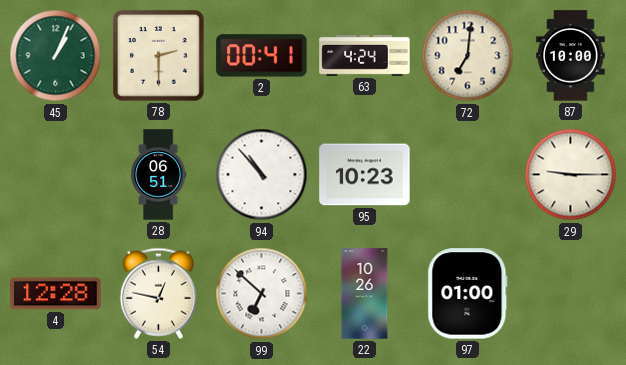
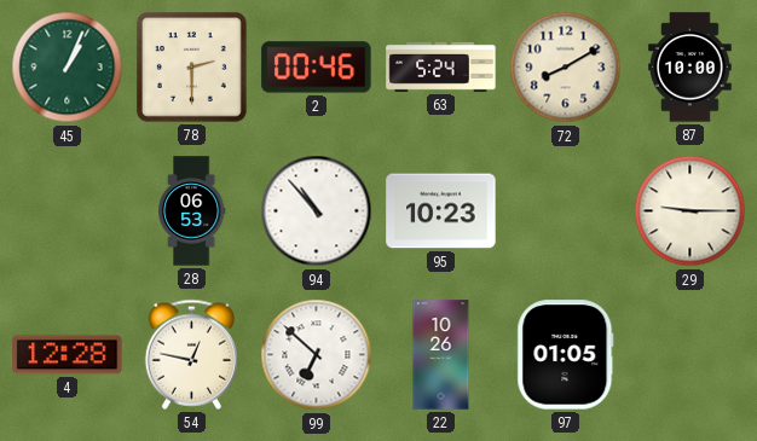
2: 00:41 -> 00:46 (317, 68)
63: 4:24 -> 5:24 (441, 66)
72: 7:01 -> 8:10 (566, 68)
28: 06:51 -> 06:53 (191, 211)
97: 01:00 -> 01:05 (566, 355)
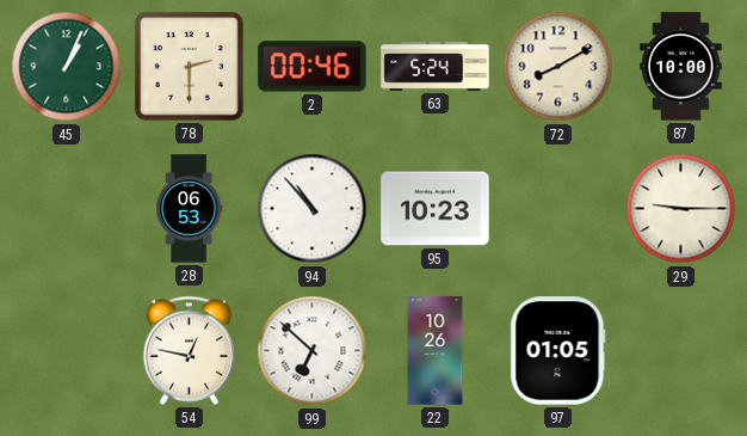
4: 12:28 -> none (68, 355)
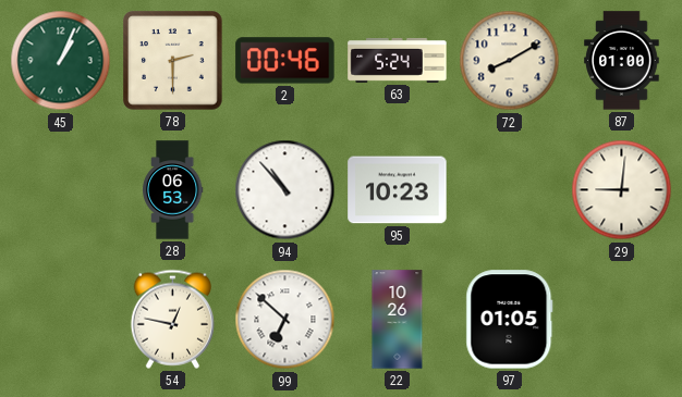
87: 10:00 -> 01:00 (622, 61)
29: 9:15 -> 9:01 (622, 190)
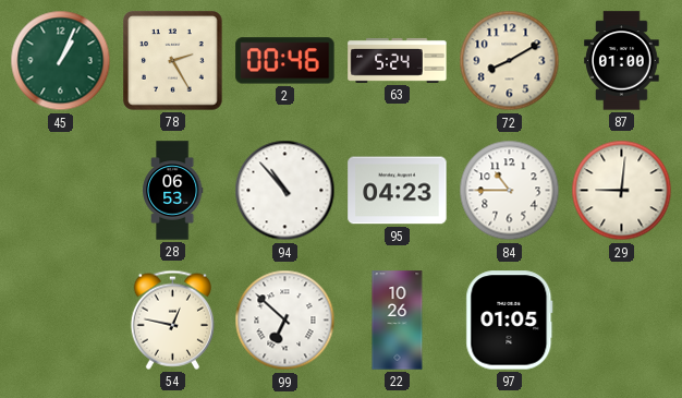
78: 2:30 -> 2:25 (173, 61)
95: 10:23 -> 04:23 (398, 191)
84: none -> 10:45 (510, 191)
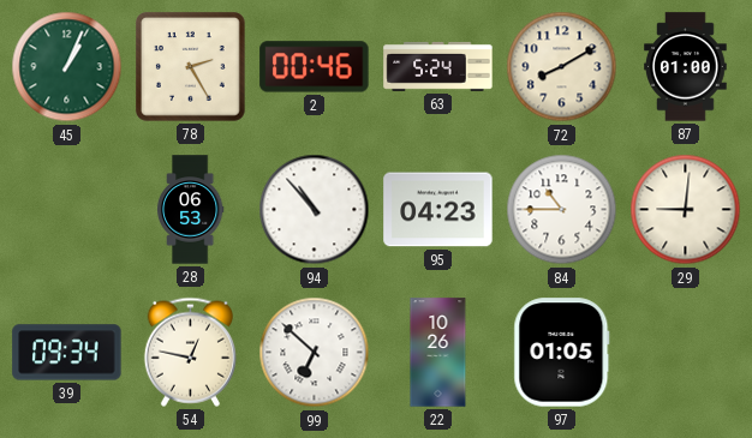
39: none -> 09:34 (67, 353)
